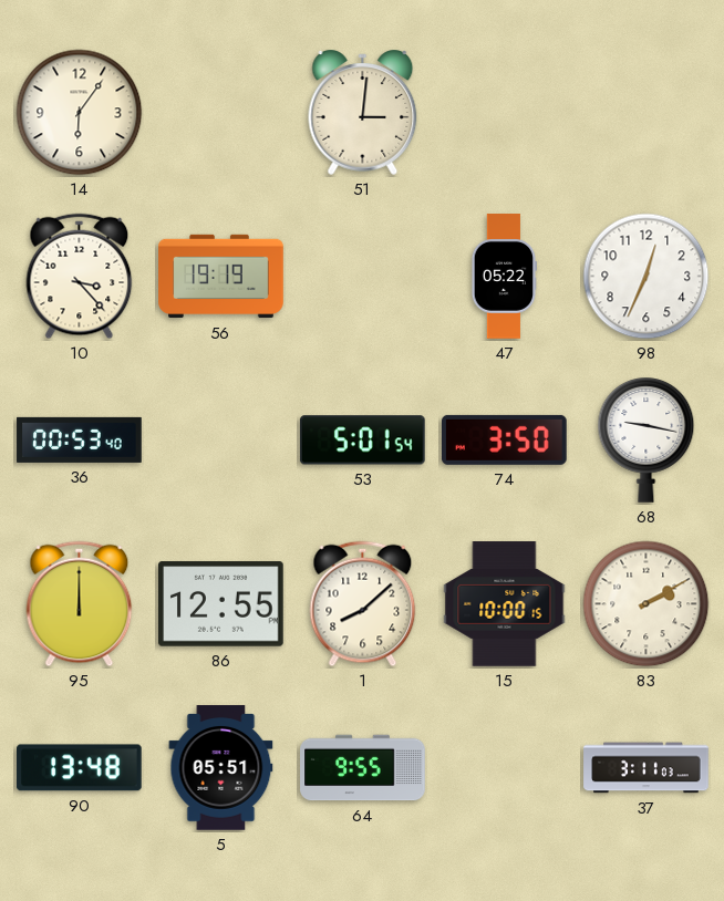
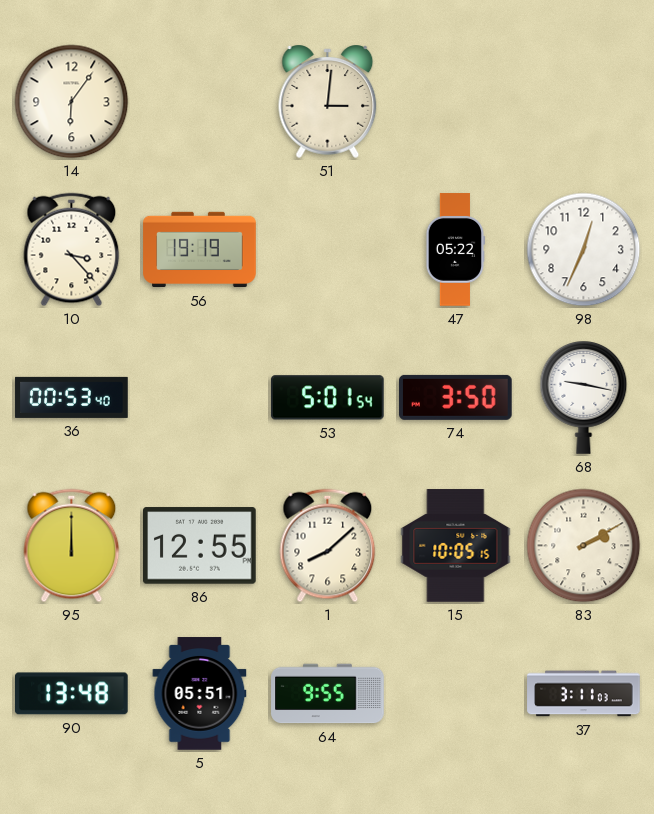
15: 10:00 -> 10:05 (456, 546)
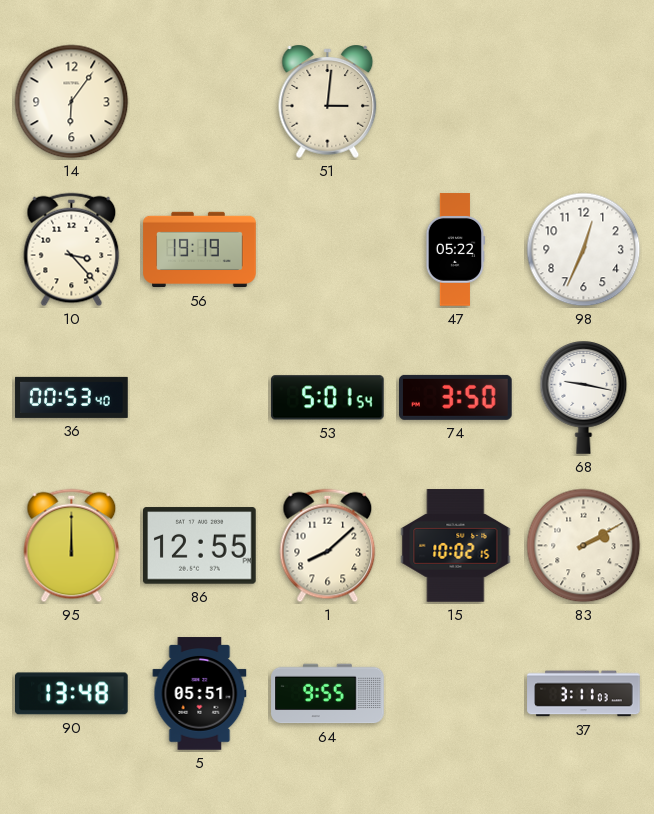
15: 10:05 -> 10:02 (456, 546)
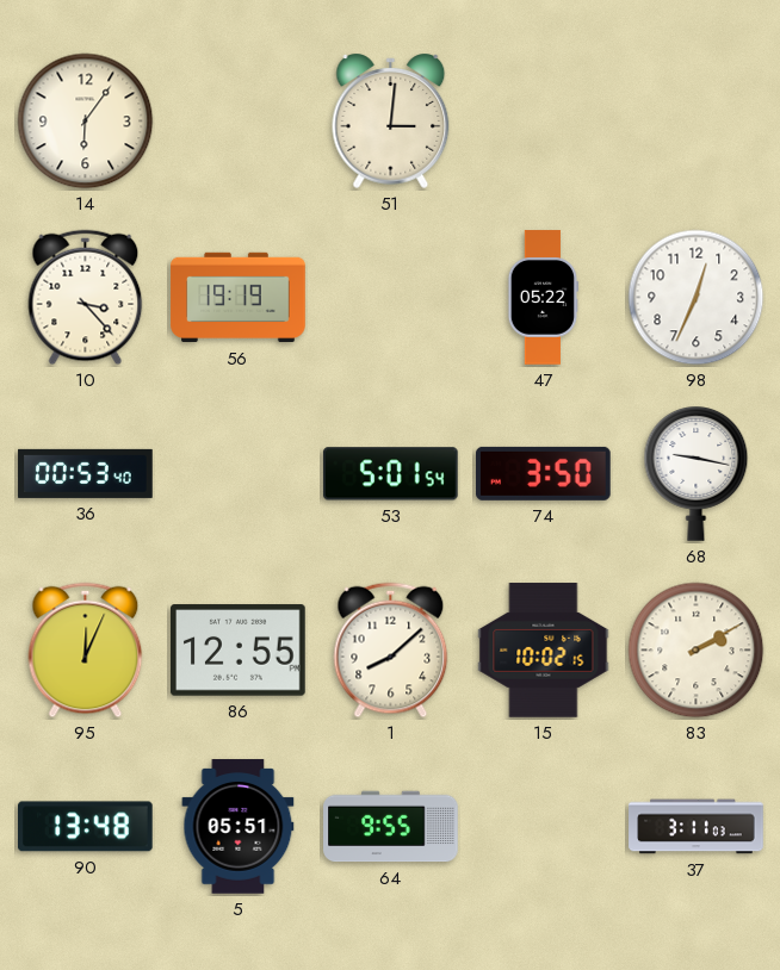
95: 12:00 -> 12:04 (86, 651)
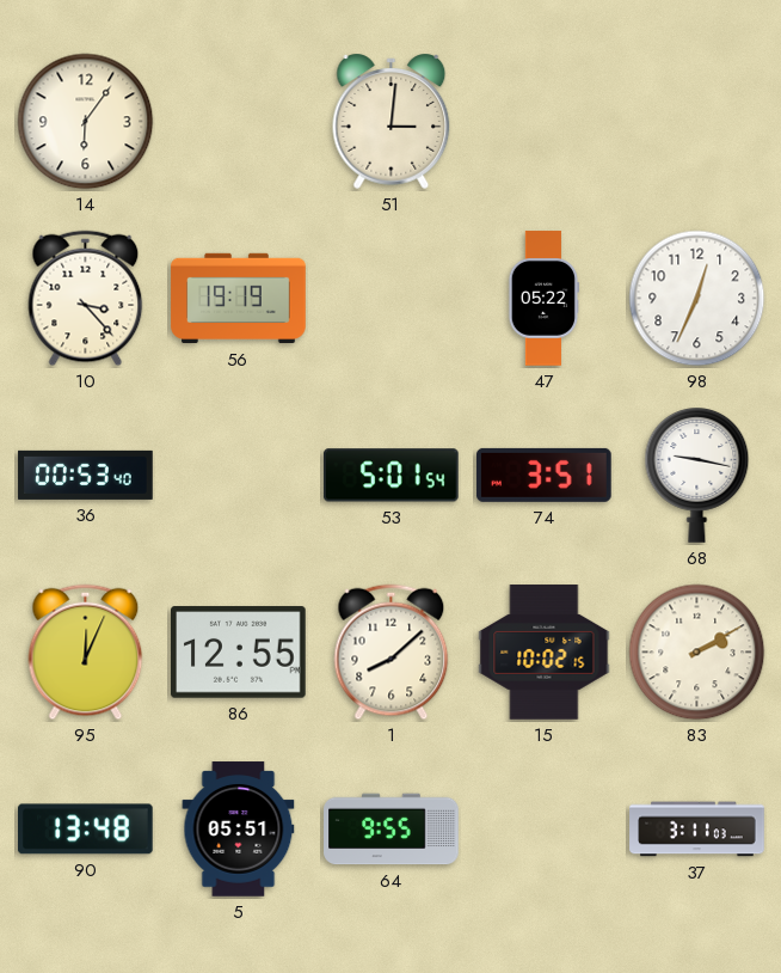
74: 3:50 -> 3:51 (545, 475)
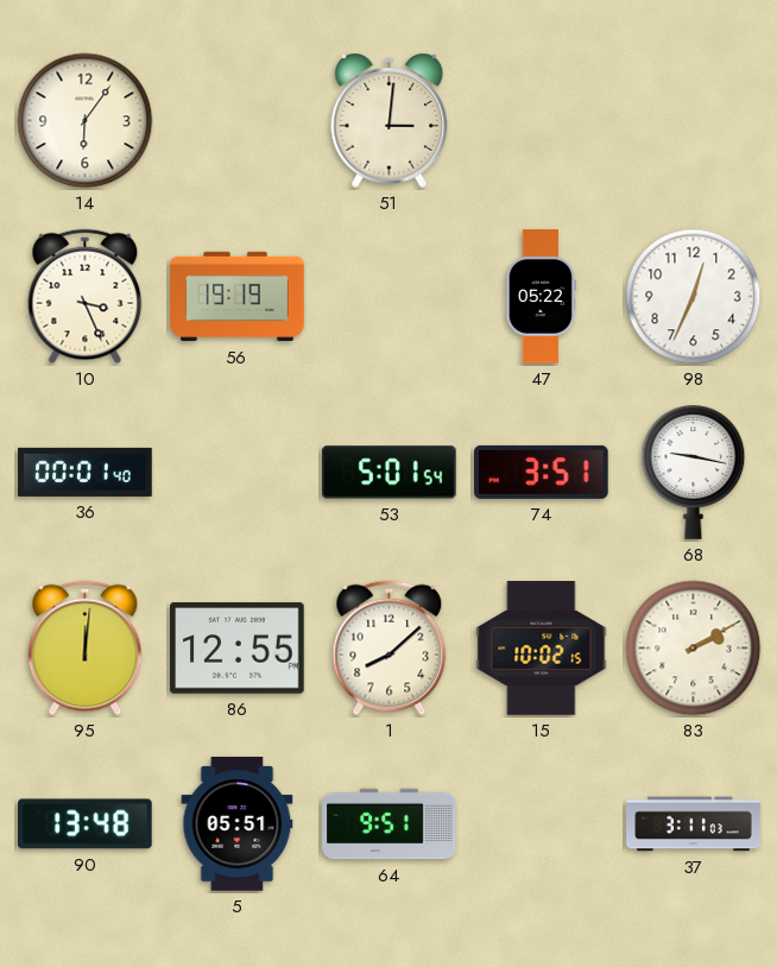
10: 3:23 -> 3:26 (86, 297)
36: 00:53 -> 00:01 (86, 472)
95: 12:04 -> 12:01 (86, 649)
64: 9:55 -> 9:51 (390, 824)
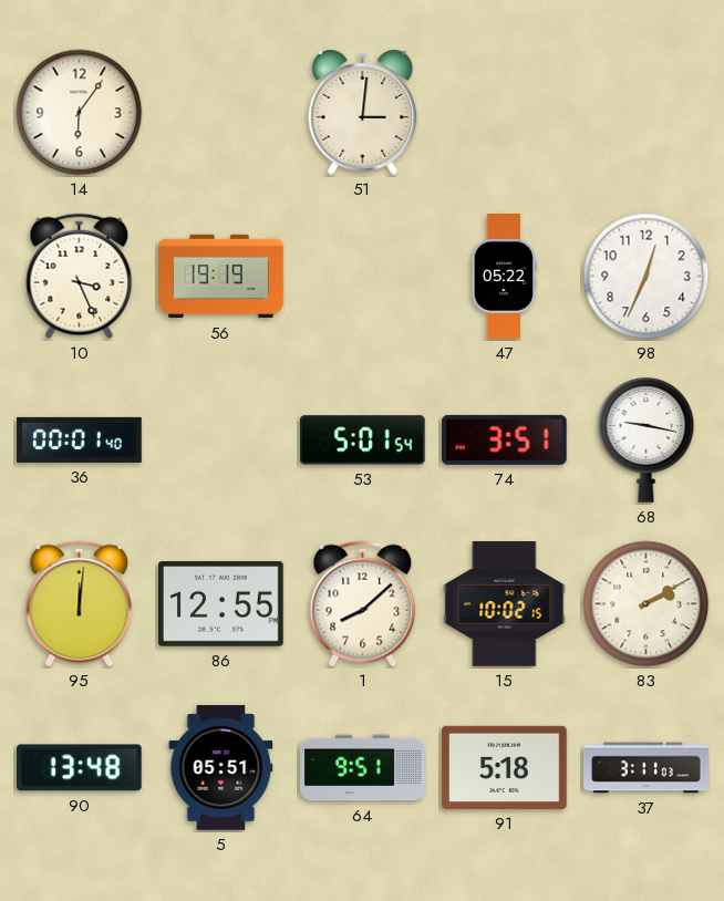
91: none -> 5:18 (505, 767)
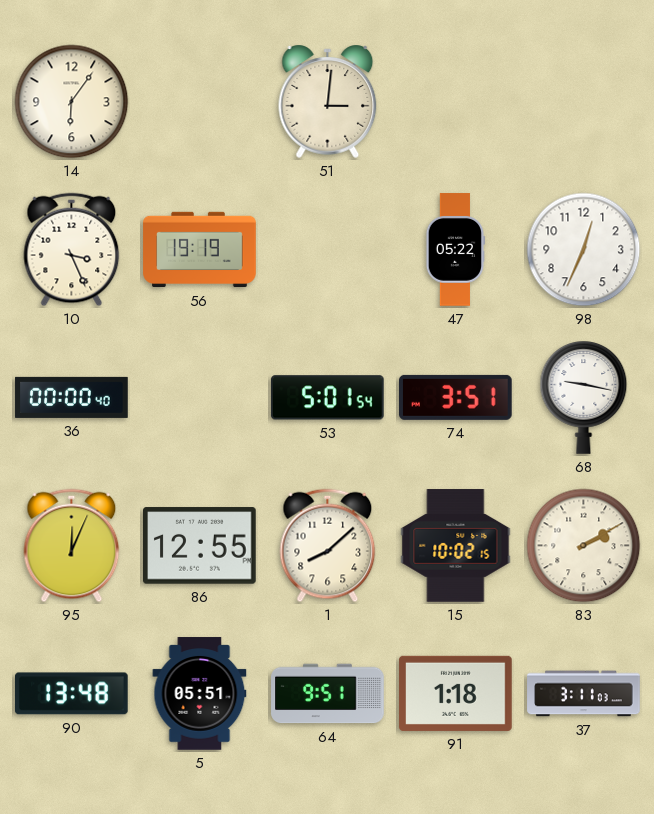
36: 00:01 -> 00:00 (72, 397)
95: 12:01 -> 12:04 (72, 546)
91: 5:18 -> 1:18 (456, 693)
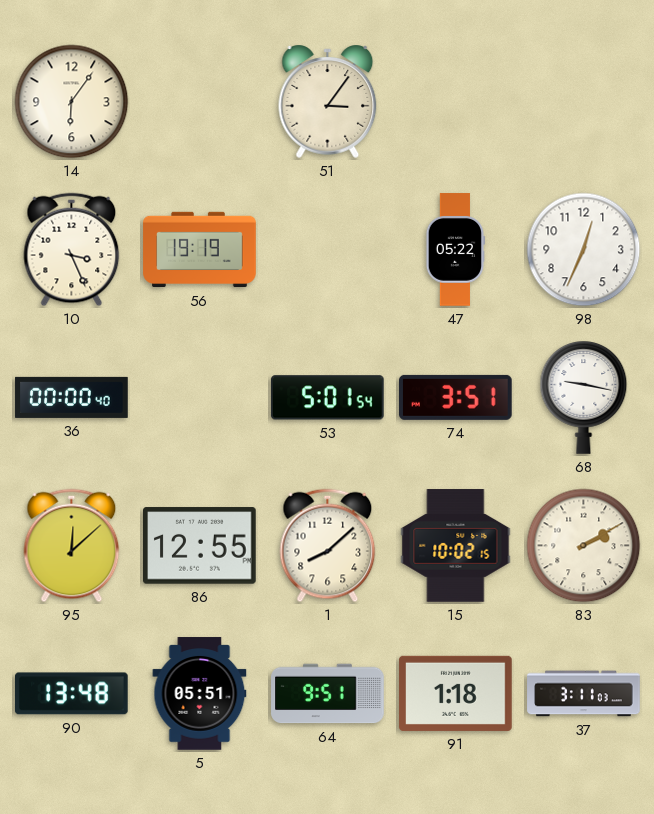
51: 3:01 -> 3:06 (328, 101)
95: 12:04 -> 12:08 (72, 546)
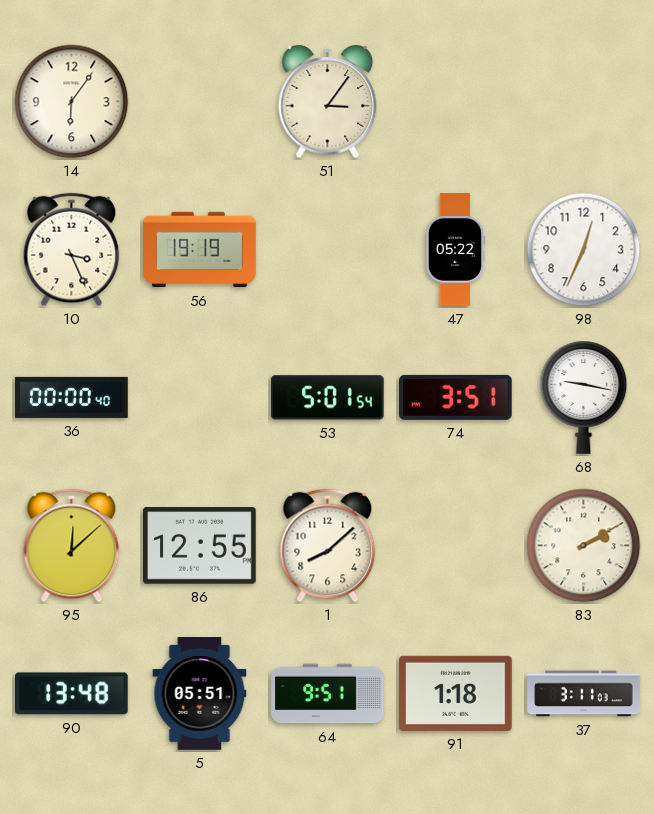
15: 10:02 -> none (456, 546)
